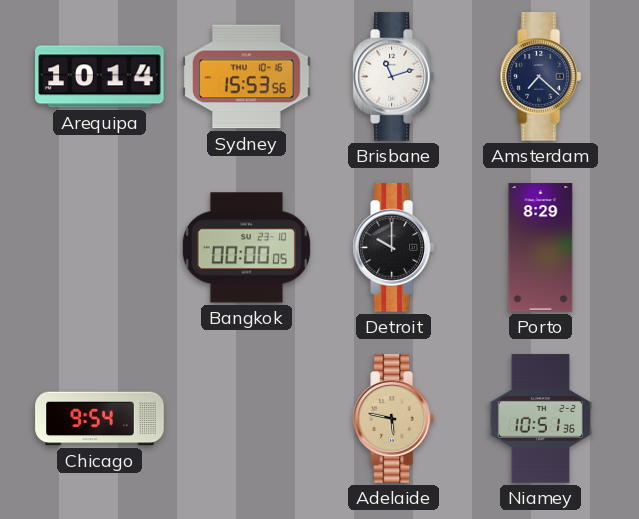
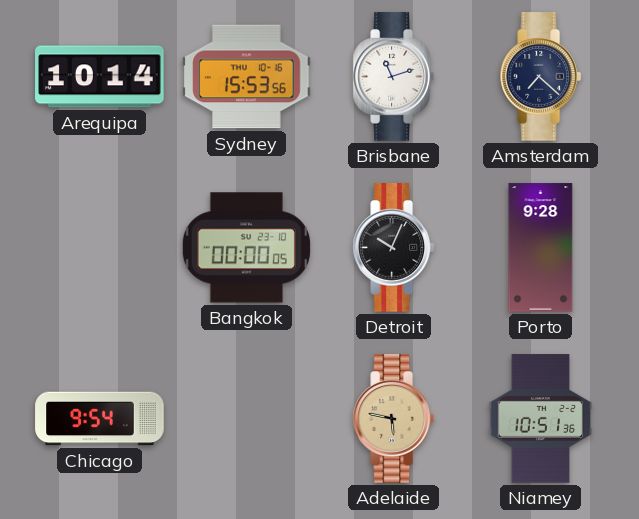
Detroit: 10:00 -> 10:04 (393, 248)
Porto: 8:29 -> 9:28 (541, 248)
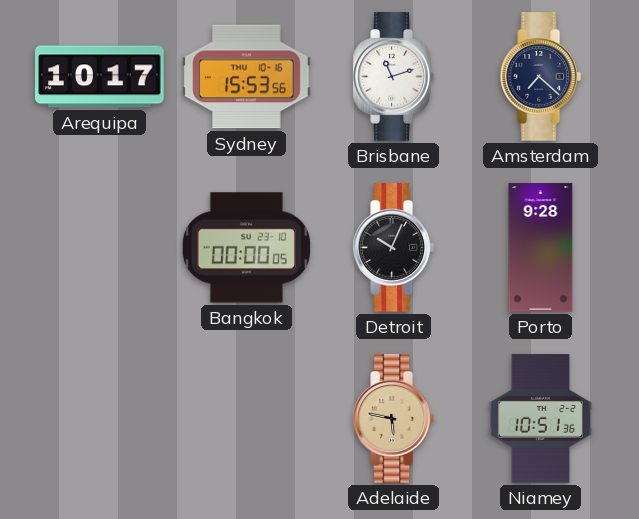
Arequipa: 10:14 -> 10:17 (100, 77)
Chicago: 9:54 -> none (100, 419)
